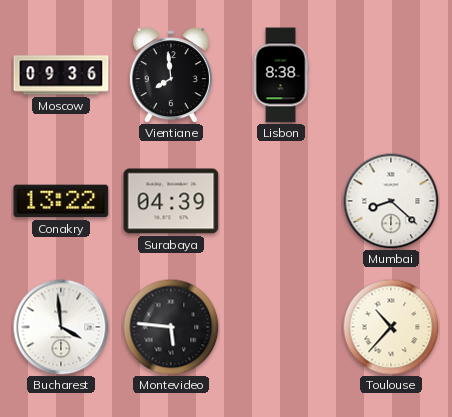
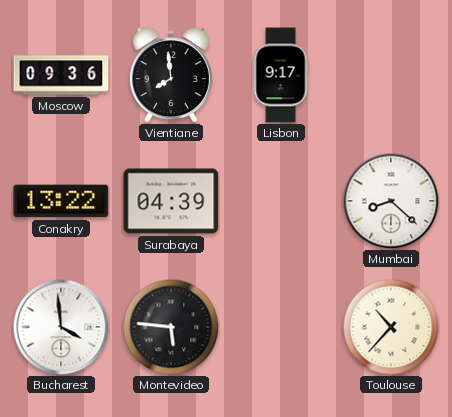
Lisbon: 8:38 -> 9:17 (281, 75)
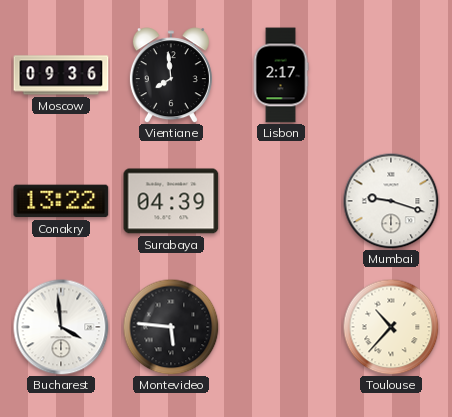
Lisbon: 9:17 -> 2:17 (281, 75)
Mumbai: 8:22 -> 9:18 (391, 201)
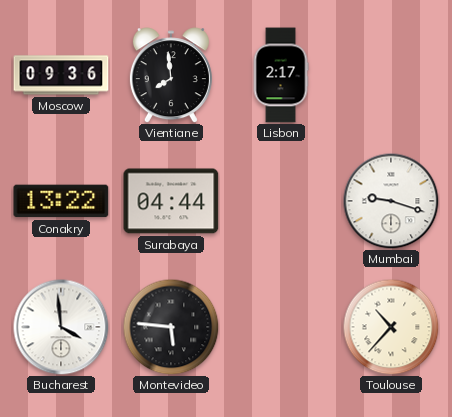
Surabaya: 04:39 -> 04:44 (171, 201)
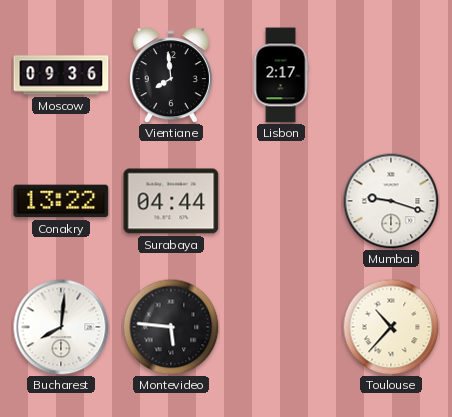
Bucharest: 3:59 -> 8:01 (61, 327)
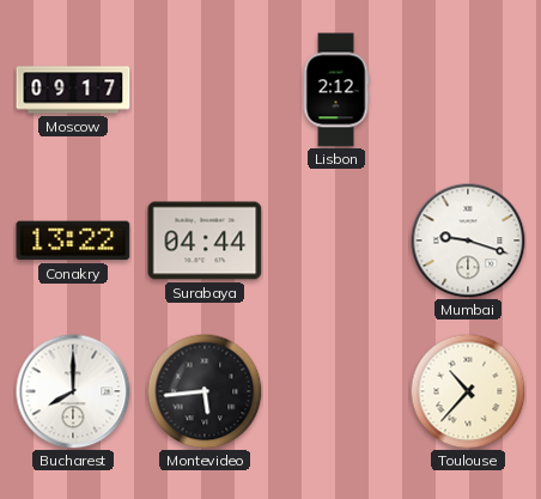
Moscow: 09:36 -> 09:17 (73, 90)
Vientiane: 7:59 -> none (171, 75)
Lisbon: 2:17 -> 2:12 (336, 90)
Bucharest: 8:01 -> 8:00 (73, 391)
Montevideo: 5:46 -> 5:44 (205, 391)
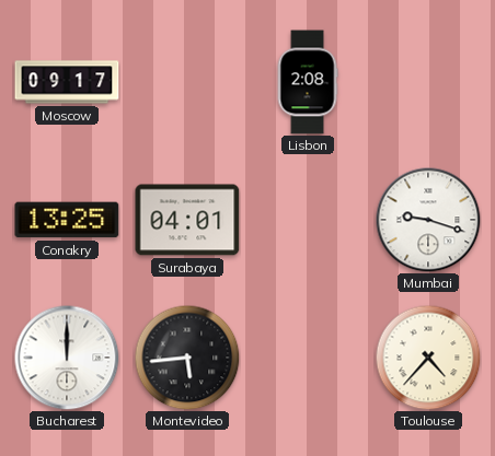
Lisbon: 2:12 -> 2:08 (308, 82)
Conakry: 13:22 -> 13:25 (67, 220)
Surabaya: 04:44 -> 04:01 (187, 220)
Bucharest: 8:00 -> 12:00 (67, 358)
Toulouse: 10:37 -> 4:37 (428, 358)
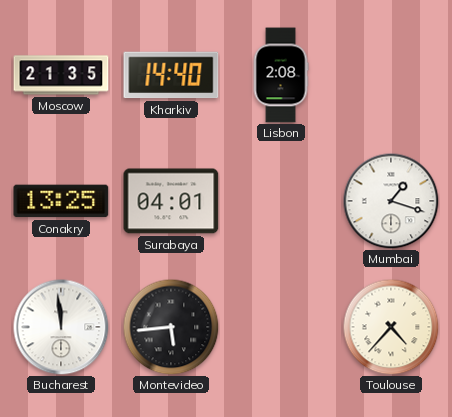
Moscow: 09:17 -> 21:35 (61, 75)
Kharkiv: none -> 14:40 (171, 75)
Mumbai: 9:18 -> 1:18 (391, 201)
Bucharest: 12:00 -> 11:59 (61, 327)
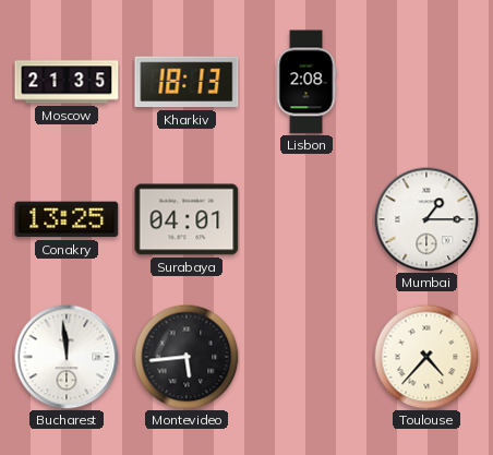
Kharkiv: 14:40 -> 18:13 (187, 82)
Mumbai: 1:18 -> 1:15 (426, 219)
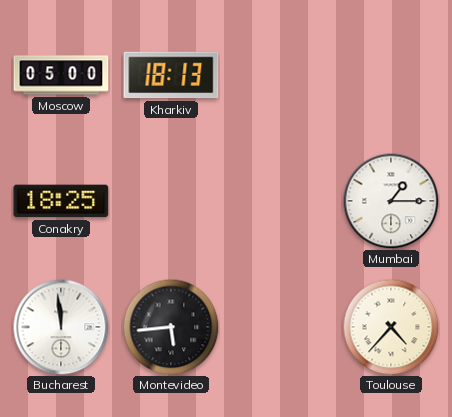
Moscow: 21:35 -> 05:00 (61, 75)
Lisbon: 2:08 -> none (306, 82)
Conakry: 13:25 -> 18:25 (61, 201)
Surabaya: 04:01 -> none (187, 219)
